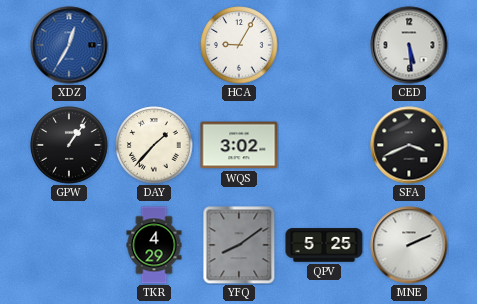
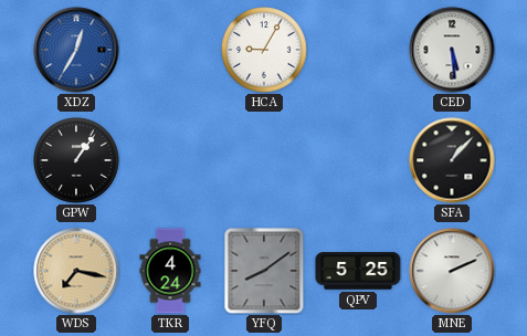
DAY: 1:37 -> none (154, 145)
WQS: 3:02 -> none (239, 145)
SFA: 3:41 -> 1:07 (452, 160)
WDS: none -> 7:17 (76, 271)
TKR: 4:29 -> 4:24 (170, 271)
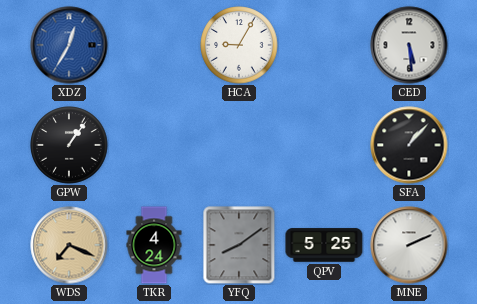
WDS: 7:17 -> 7:19 (69, 245)
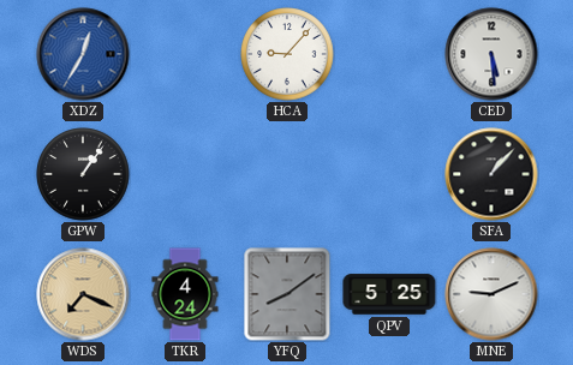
HCA: 9:05 -> 9:07 (287, 54)
MNE: 2:11 -> 9:11 (491, 294)
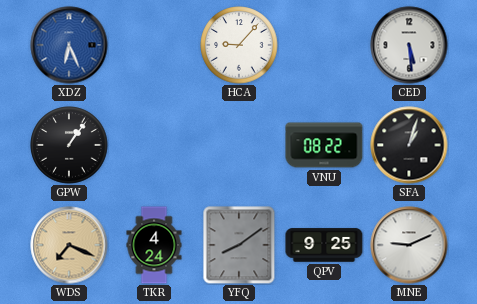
XDZ: 12:35 -> 6:26 (69, 45)
VNU: none -> 08:22 (324, 145)
SFA: 1:07 -> 1:03 (409, 145)
QPV: 5:25 -> 9:25 (324, 245)
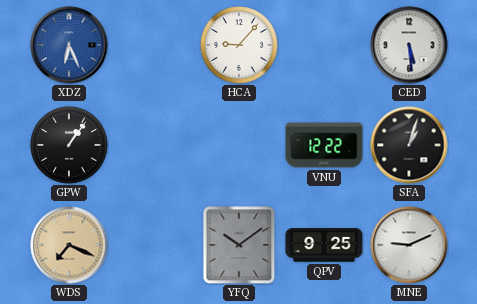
VNU: 08:22 -> 12:22 (324, 145)
TKR: 4:24 -> none (154, 245)
YFQ: 8:09 -> 10:09 (239, 245)
